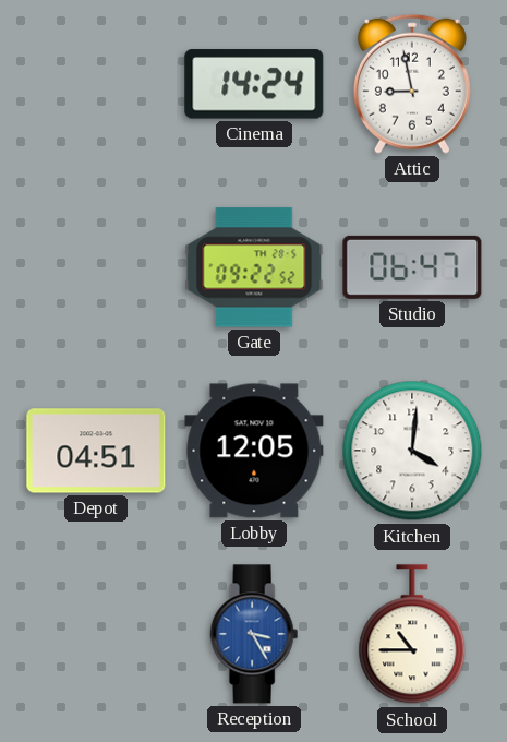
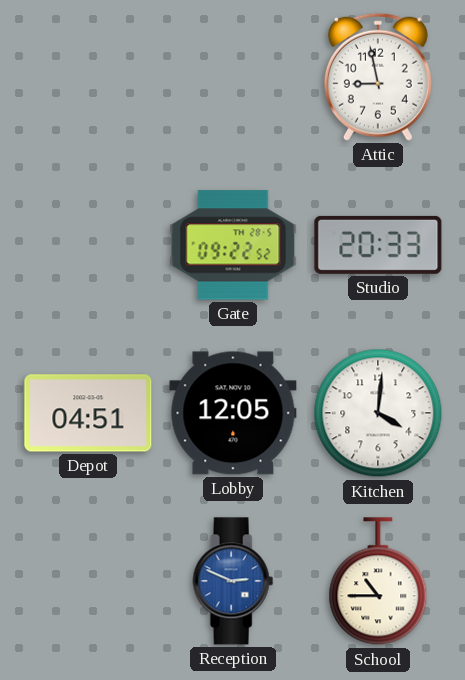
Cinema: 14:24 -> none (254, 84)
Studio: 06:47 -> 20:33 (378, 245)
Reception: 3:25 -> 2:49 (233, 581)
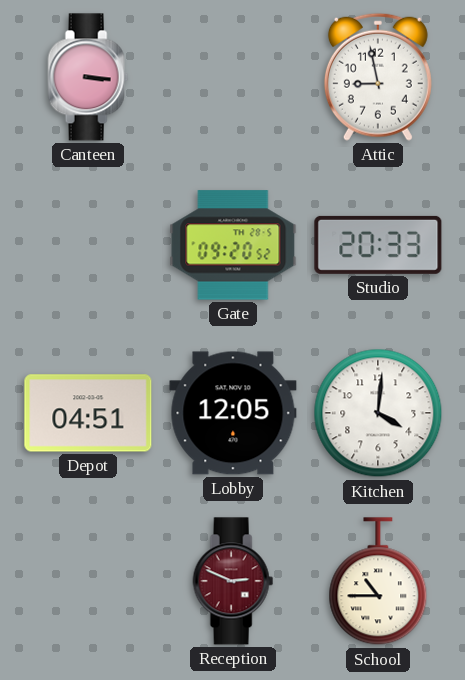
Canteen: none -> 3:16 (88, 77)
Gate: 09:22 -> 09:20 (233, 245)
Reception dial: blue -> burgundy (233, 581)
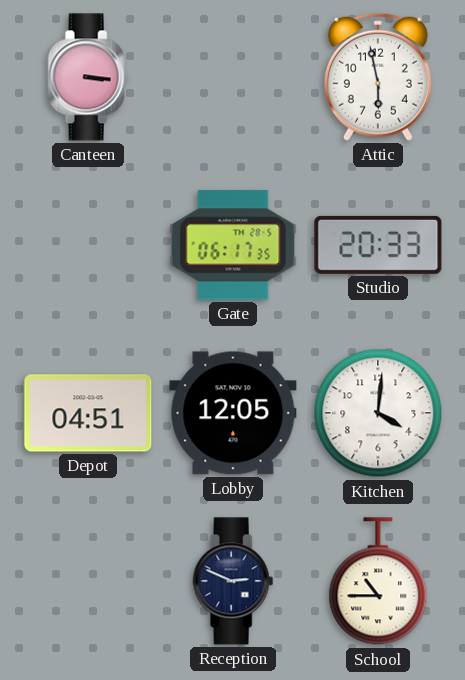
Attic: 8:58 -> 5:58 (378, 77)
Gate: 09:20 -> 06:17 (233, 245)
Reception dial: burgundy -> navy (233, 581)
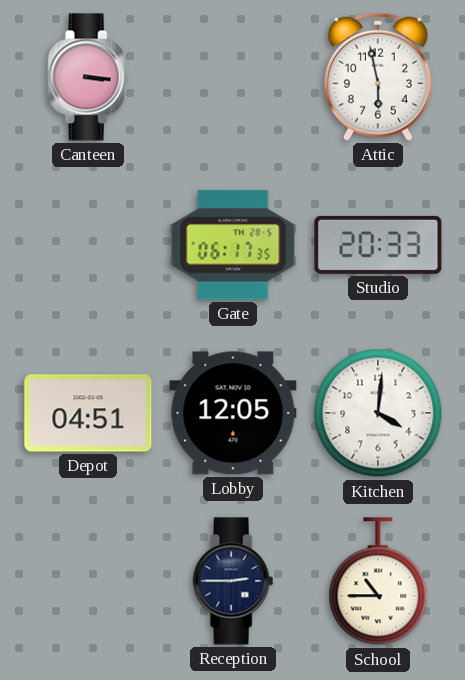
Reception: 2:49 -> 2:45 (233, 581)
